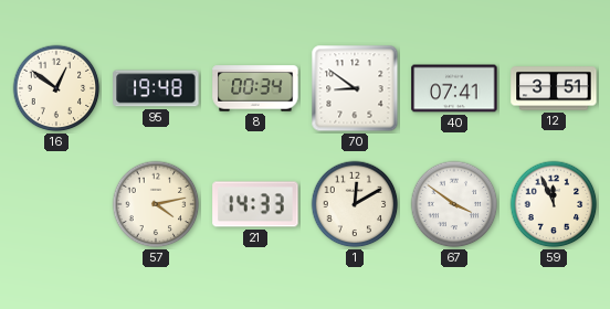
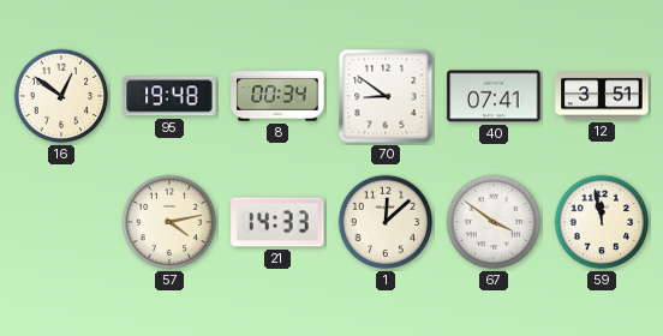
1: 12:10 -> 12:08 (386, 222)
59: 11:56 -> 11:58 (602, 222)
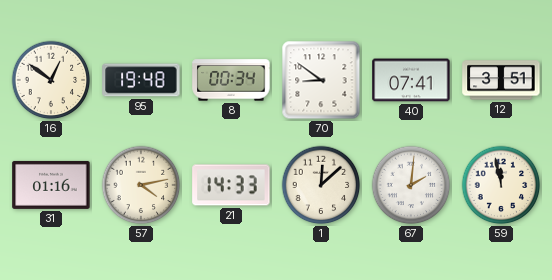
31: none -> 01:16 (51, 185)
67: 3:51 -> 2:01 (411, 185)
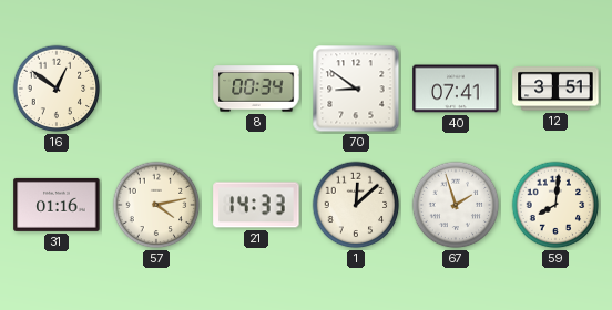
95: 19:48 -> none (141, 80)
67: 2:01 -> 1:57 (456, 205)
59: 11:58 -> 8:01 (555, 205)
